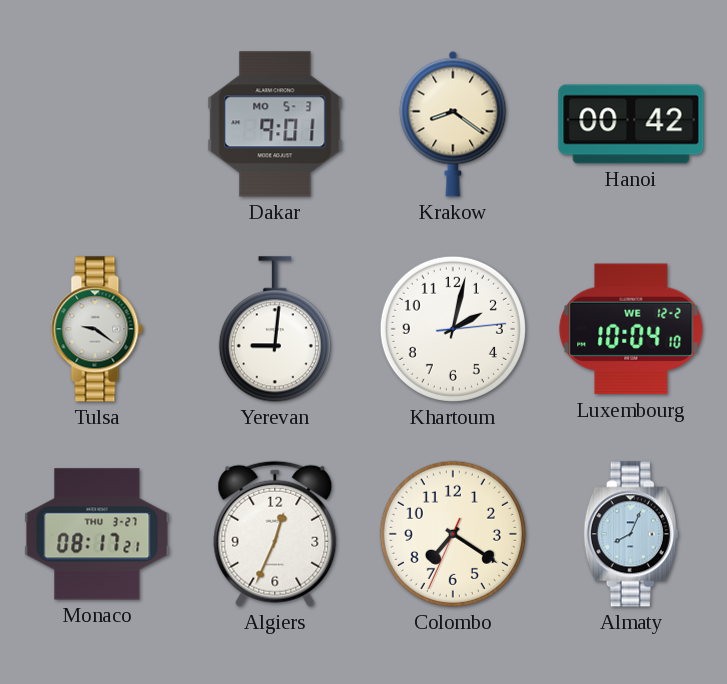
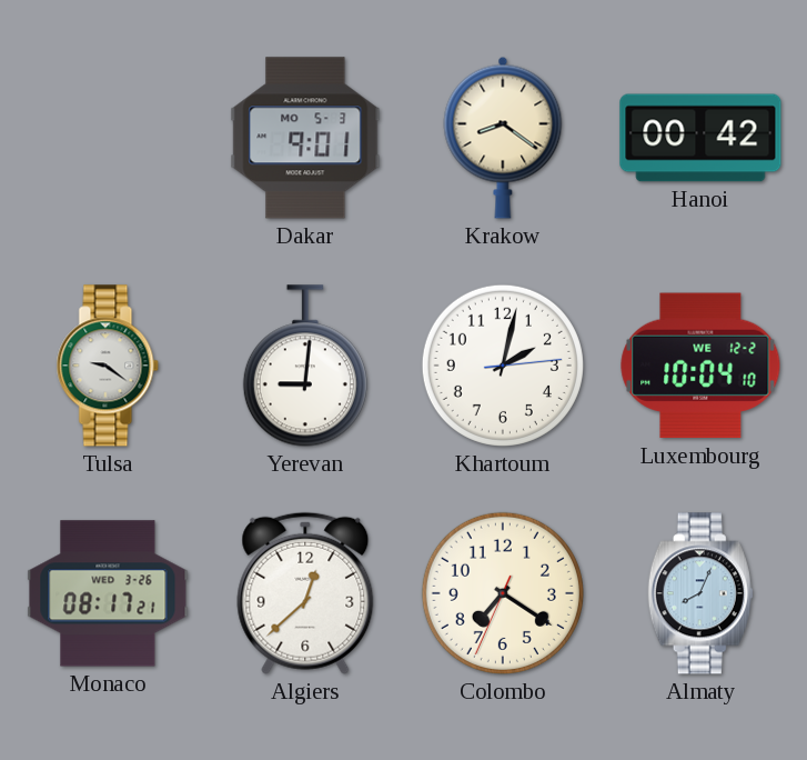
Monaco date: THU 3-27 -> WED 3-26 (108, 593)
Algiers: 12:34 -> 12:38 (305, 593)
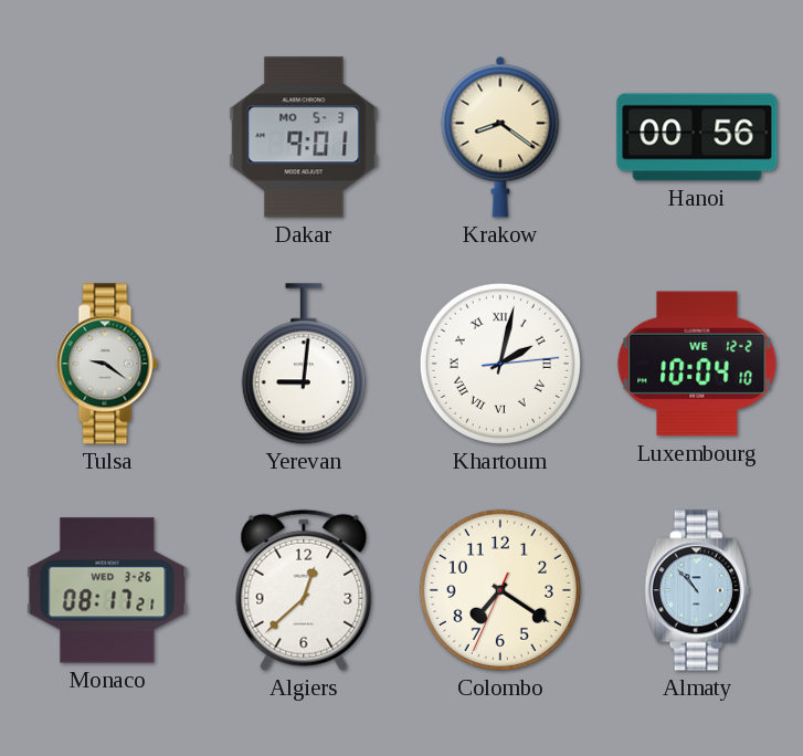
Hanoi: 00:42 -> 00:56 (697, 137)
Khartoum numerals: Arabic -> Roman (500, 364)
Almaty: 8:04 -> 10:53 (697, 590)
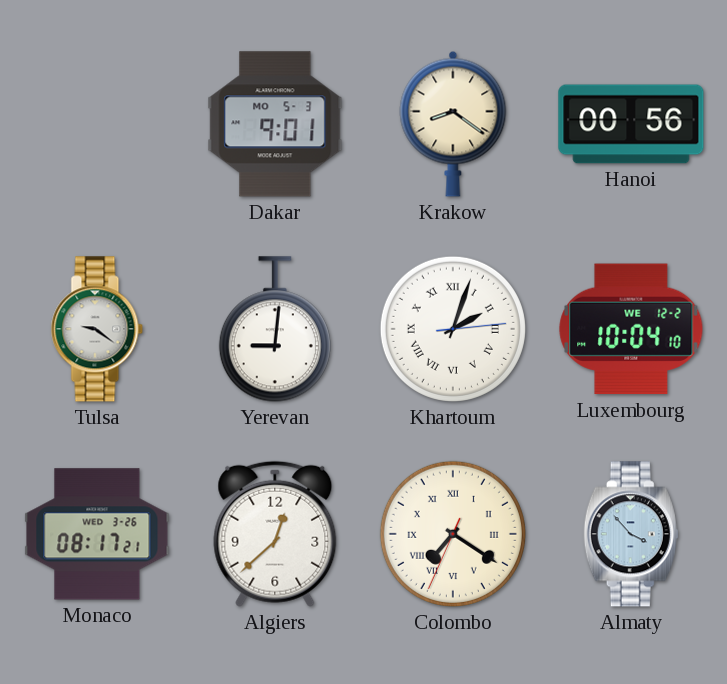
Khartoum: 2:02 -> 2:03 (453, 329)
Colombo numerals: Arabic -> Roman (453, 534)
Almaty: 10:53 -> 3:53 (631, 534)
